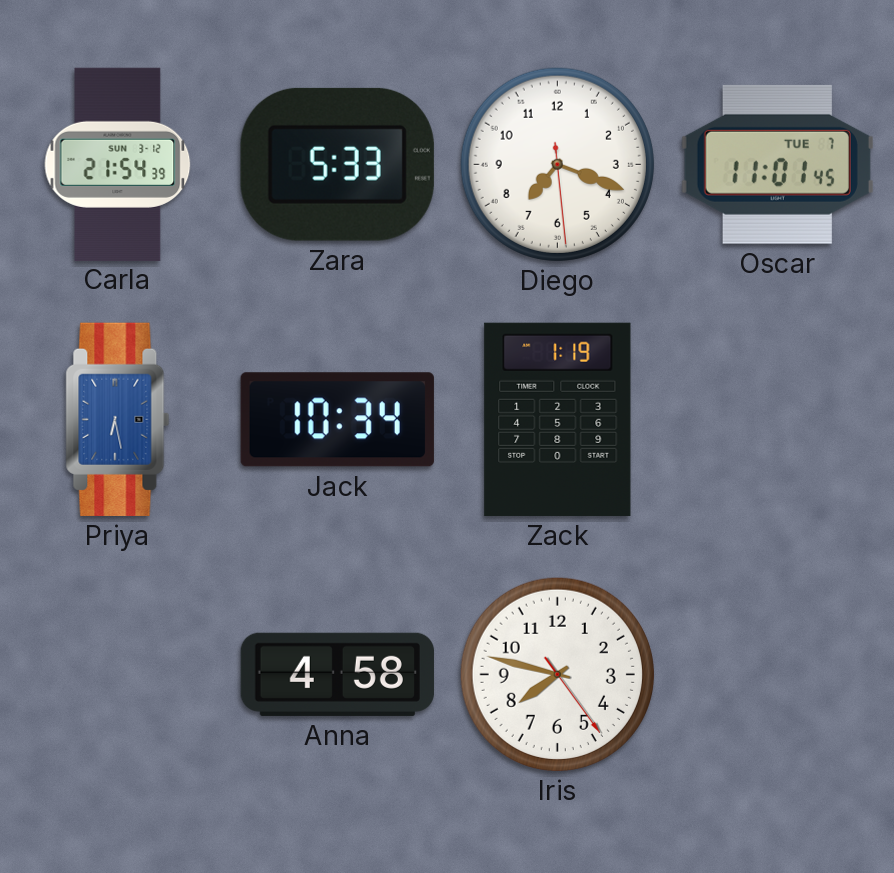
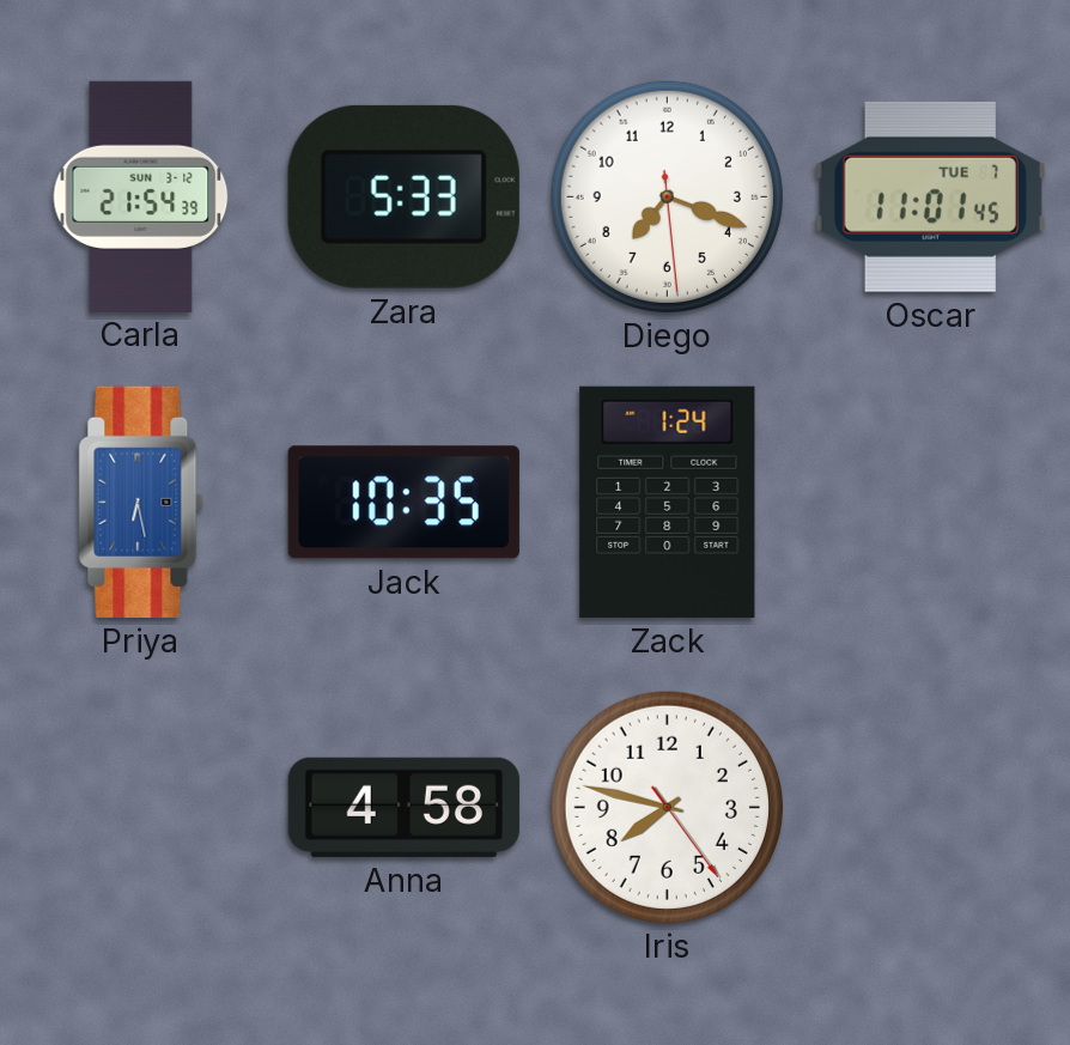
Jack: 10:34 -> 10:35 (403, 503)
Zack: 1:19 -> 1:24 (668, 502)
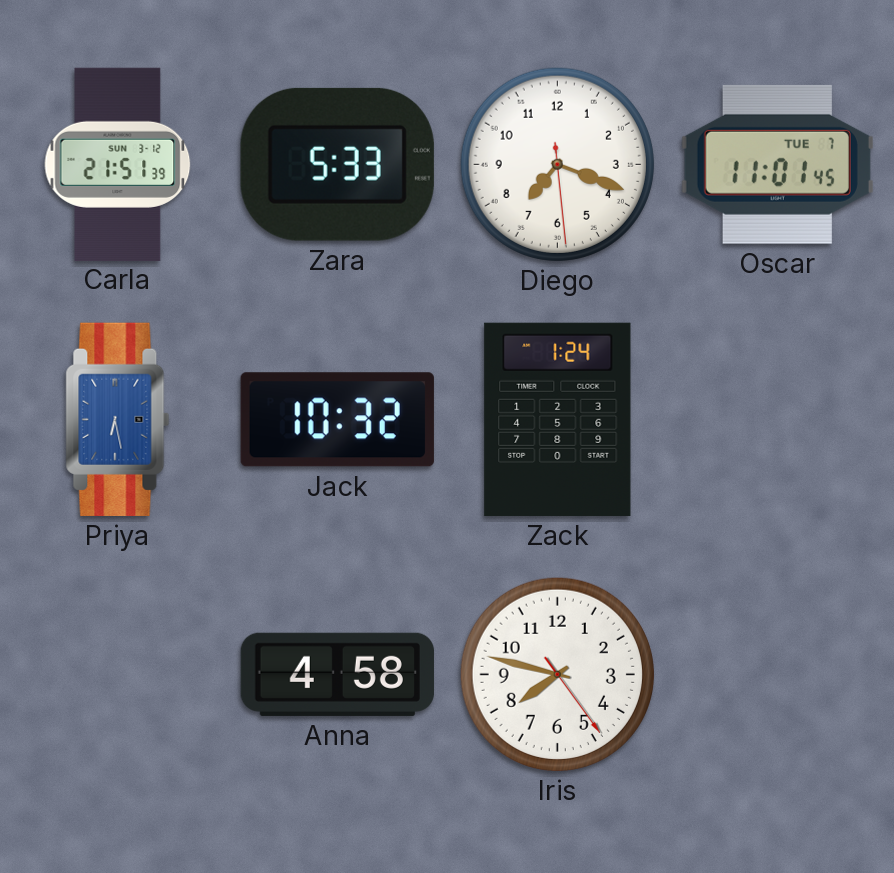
Carla: 21:54 -> 21:51 (118, 164)
Jack: 10:35 -> 10:32 (337, 420)
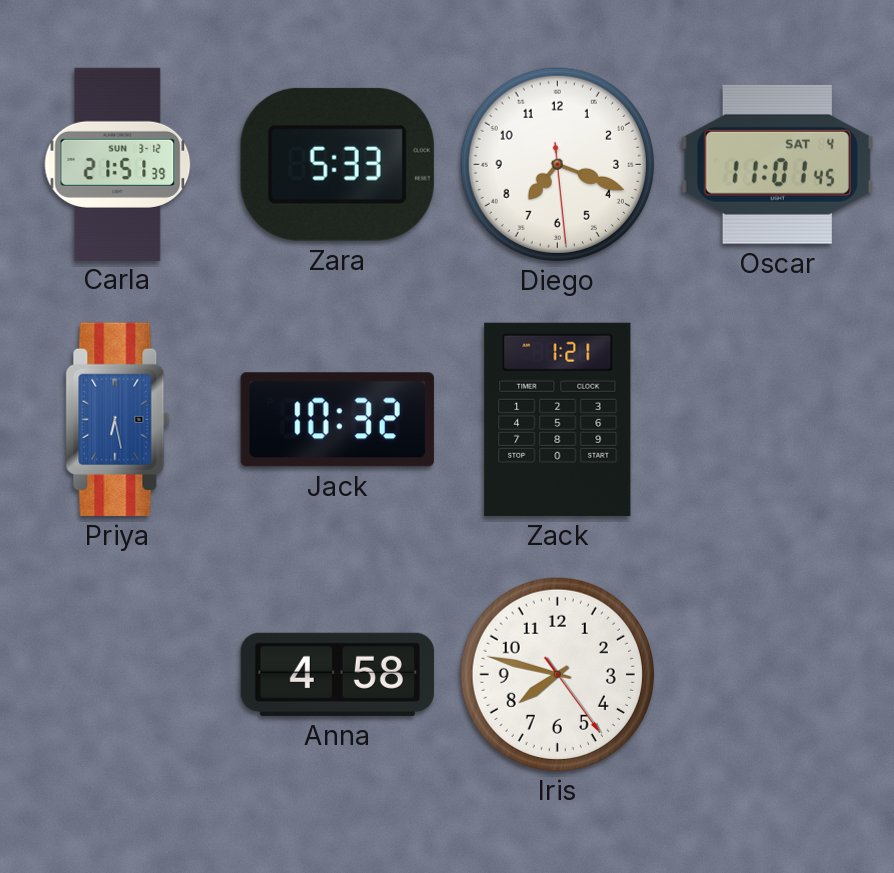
Oscar date: TUE 7 -> SAT 4 (777, 164)
Zack: 1:24 -> 1:21 (558, 419)
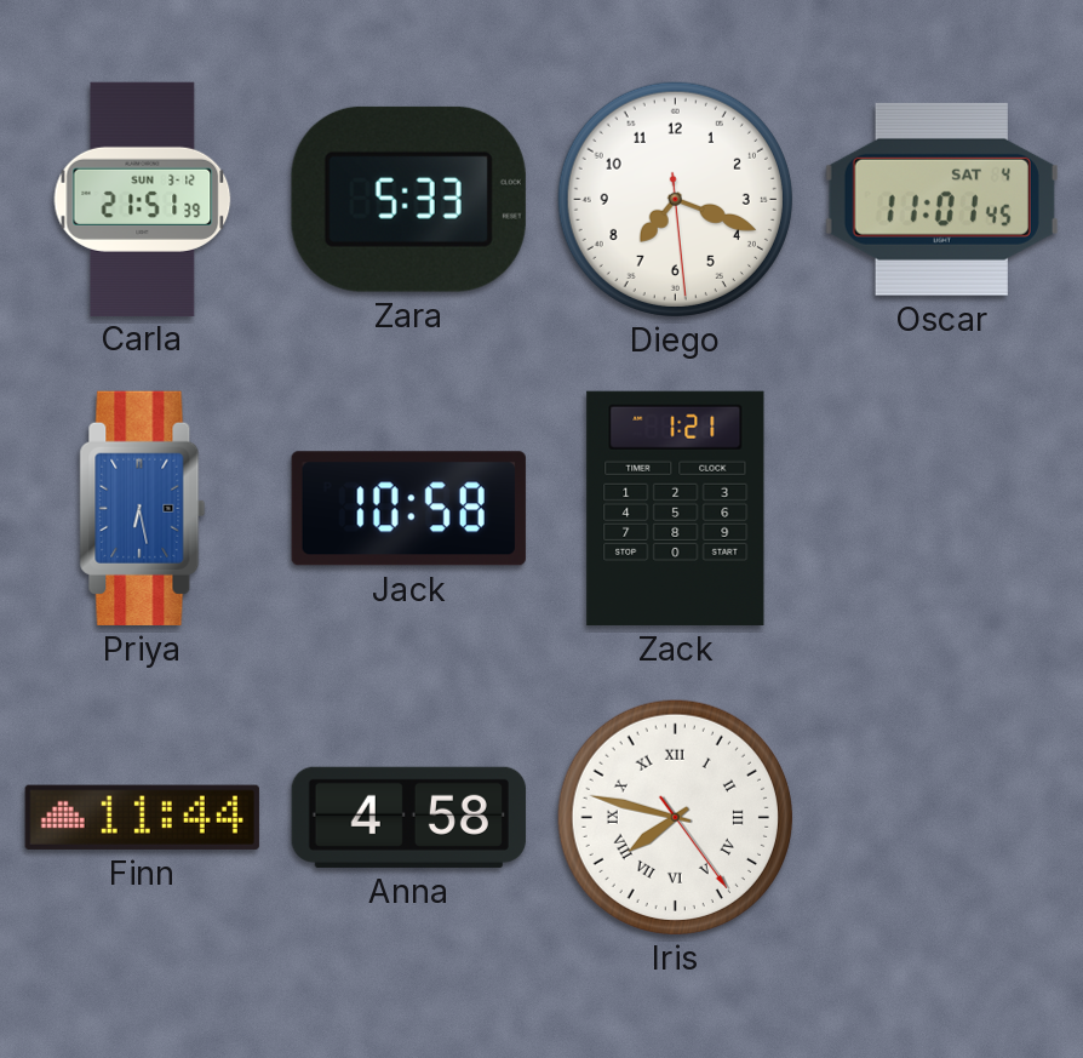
Jack: 10:32 -> 10:58 (408, 509)
Finn: none -> 11:44 (142, 817)
Iris numerals: Arabic -> Roman (675, 817)
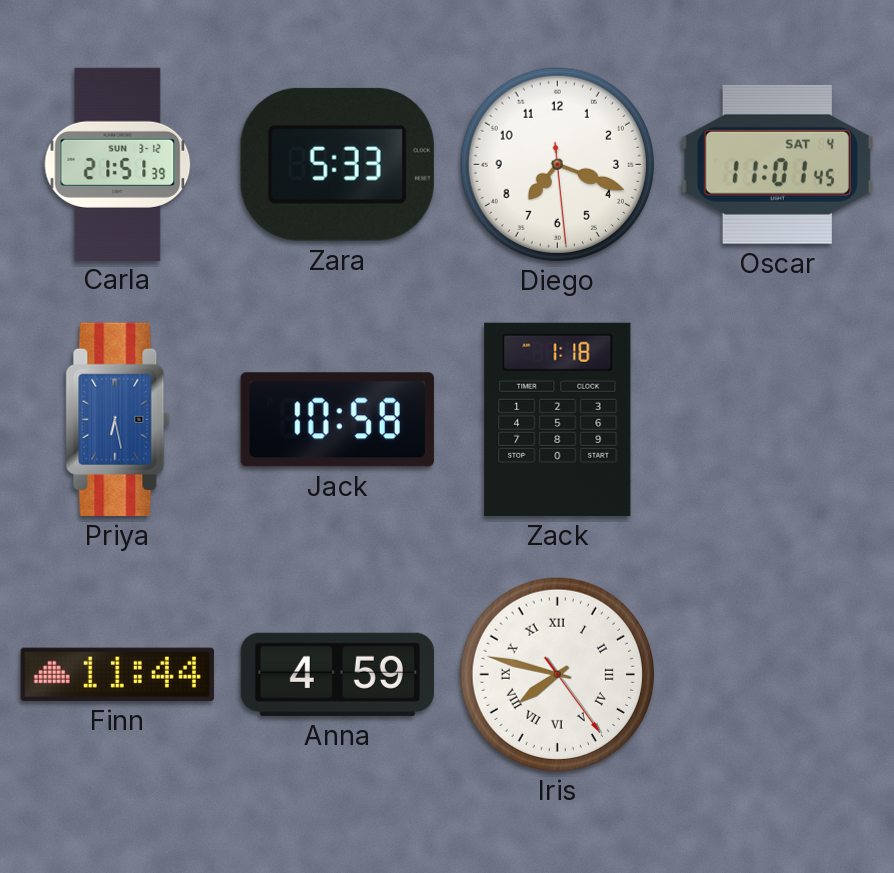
Zack: 1:21 -> 1:18 (558, 419)
Anna: 4:58 -> 4:59 (337, 674)
